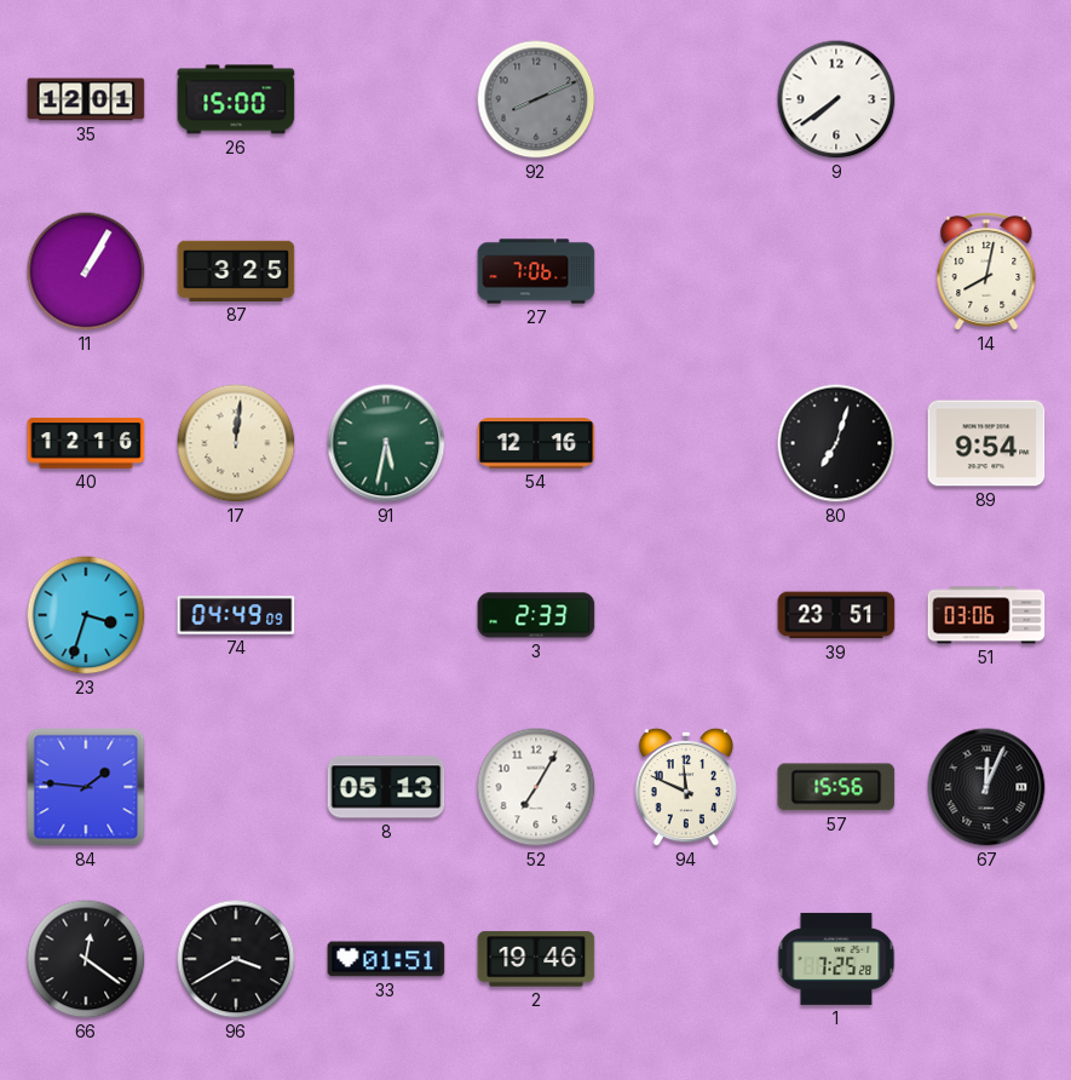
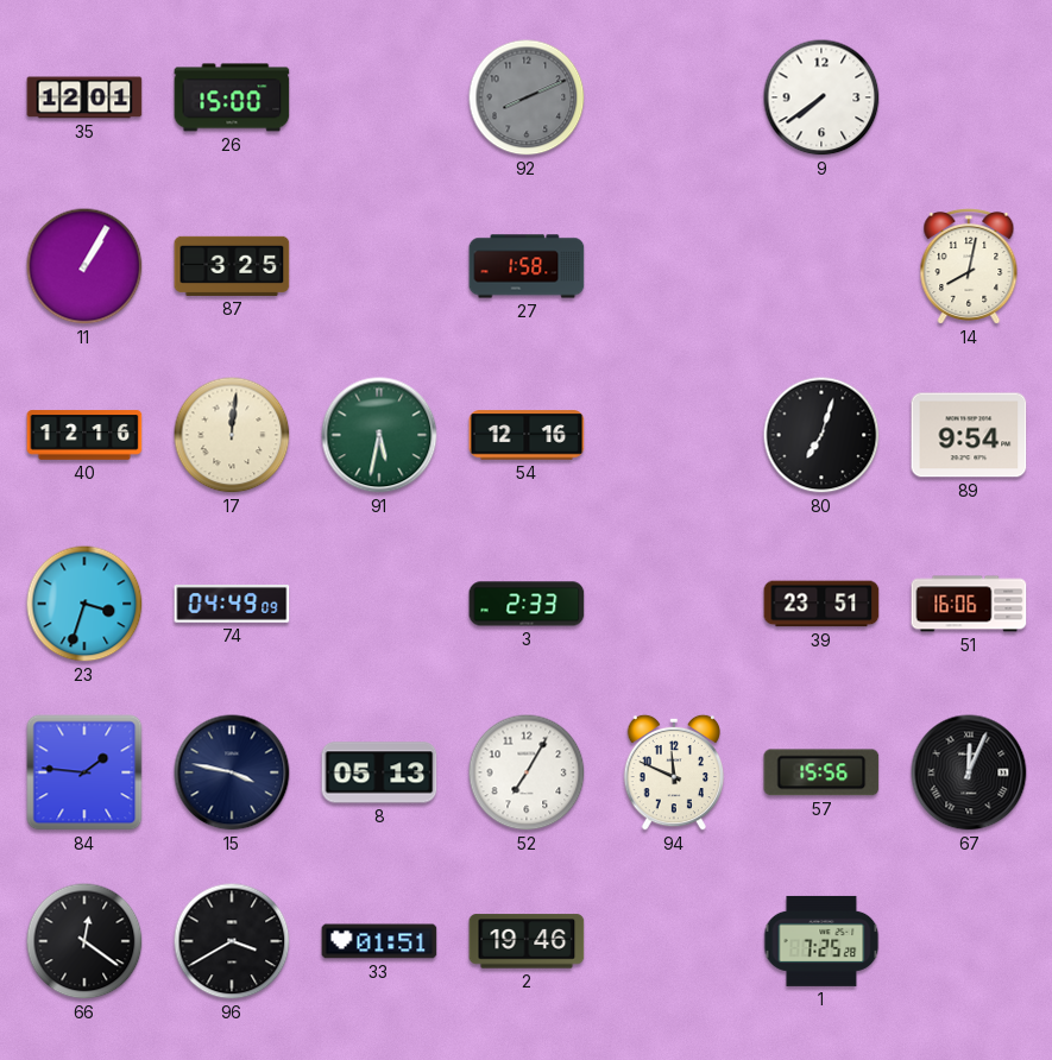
27: 7:06 -> 1:58 (527, 266)
51: 03:06 -> 16:06 (969, 604)
15: none -> 3:47 (232, 772)
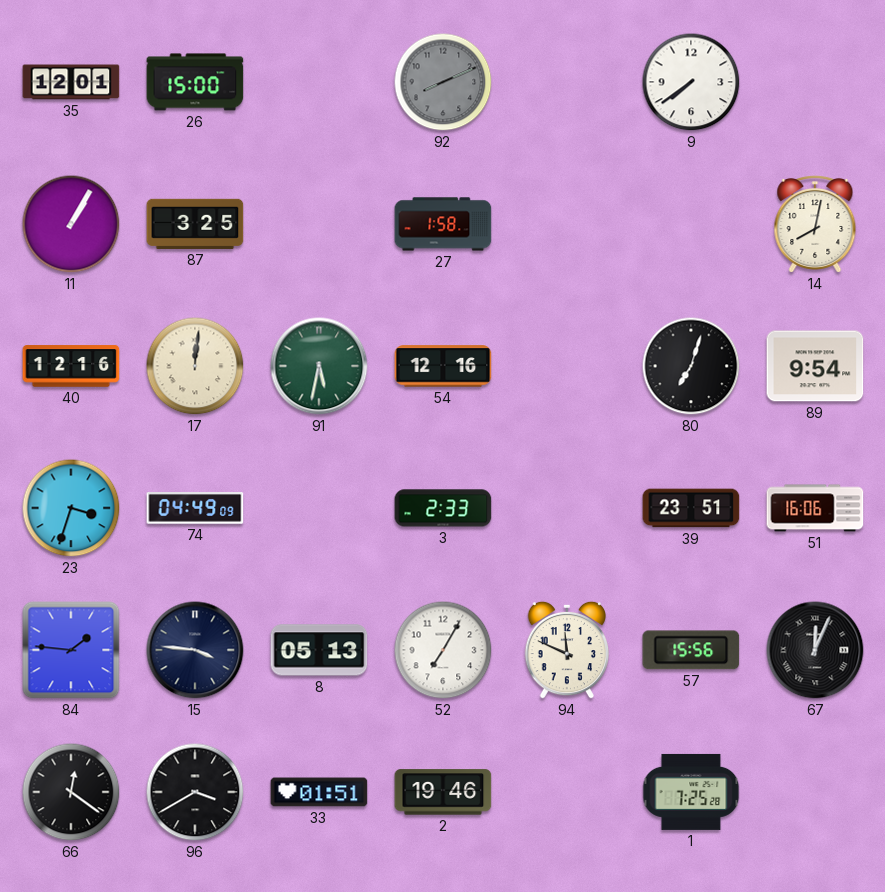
15: 3:47 -> 3:46 (195, 650)
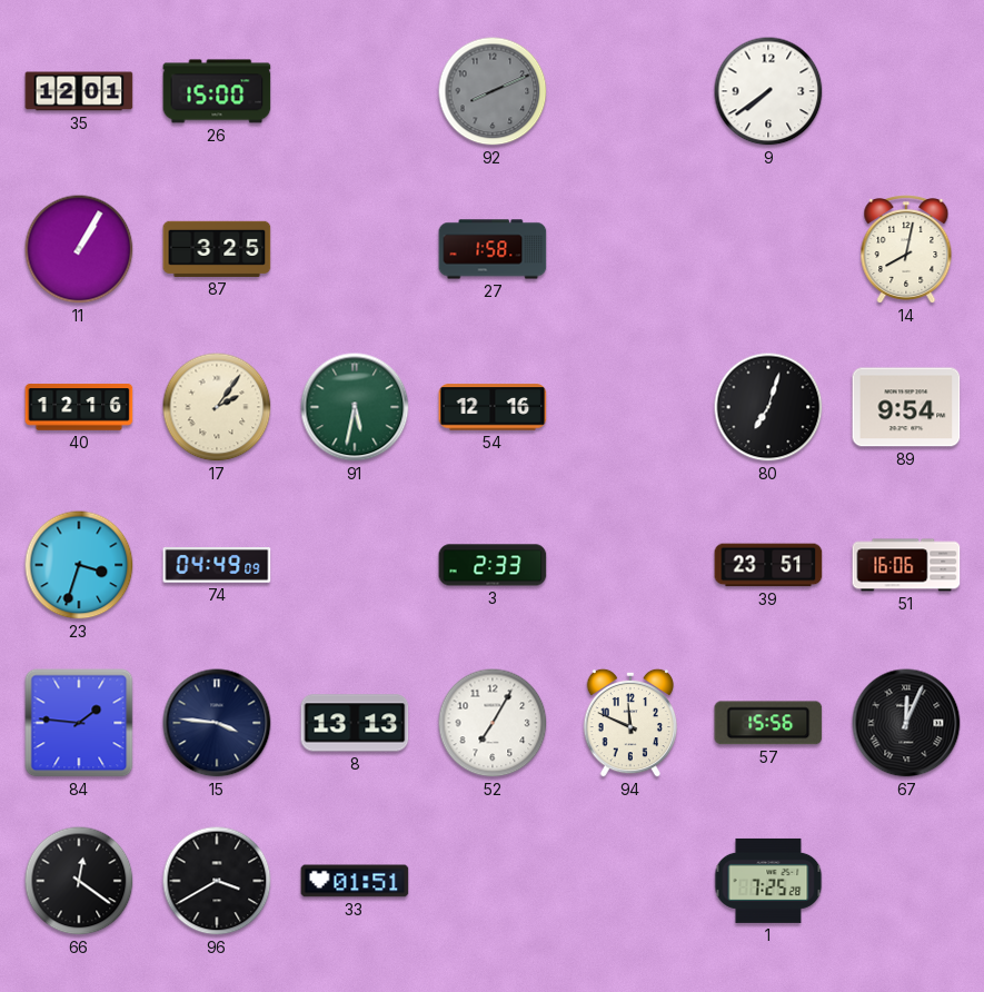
17: 12:01 -> 2:06 (217, 407)
8: 05:13 -> 13:13 (355, 723)
2: 19:46 -> none (443, 792)
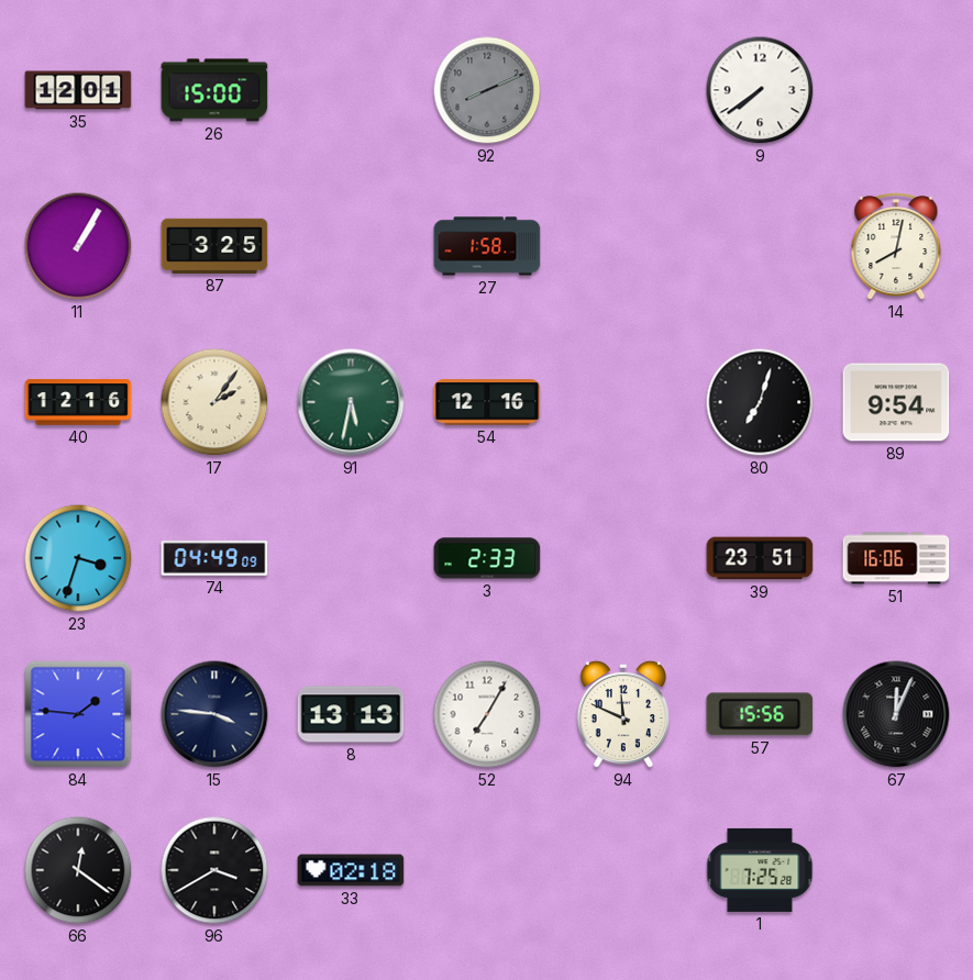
33: 01:51 -> 02:18 (351, 870)
